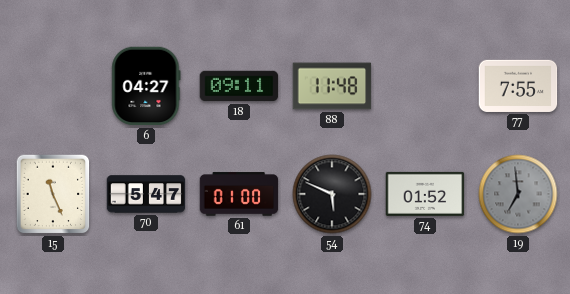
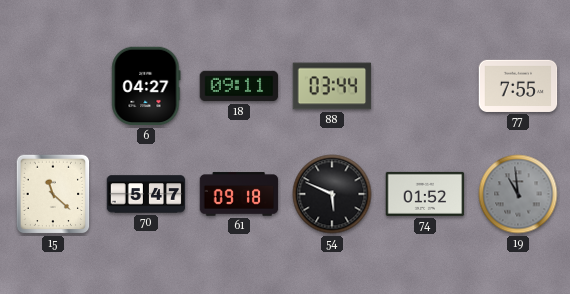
88: 11:48 -> 03:44 (332, 86)
15: 11:26 -> 11:22 (53, 194)
61: 01:00 -> 09:18 (239, 194)
19: 6:59 -> 10:59 (518, 194)
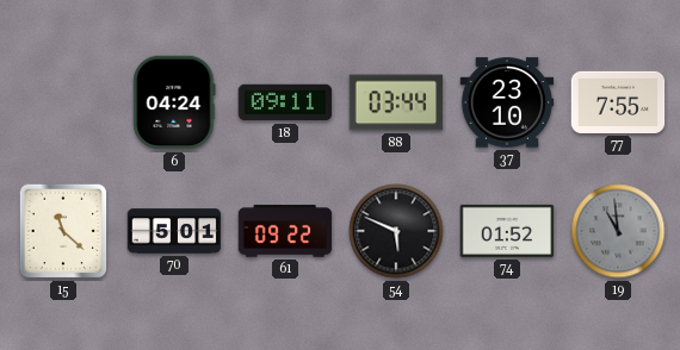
6: 04:27 -> 04:24 (174, 102)
37: none -> 23:10 (507, 102)
70: 5:47 -> 5:01 (174, 231)
61: 09:18 -> 09:22 (285, 231)
